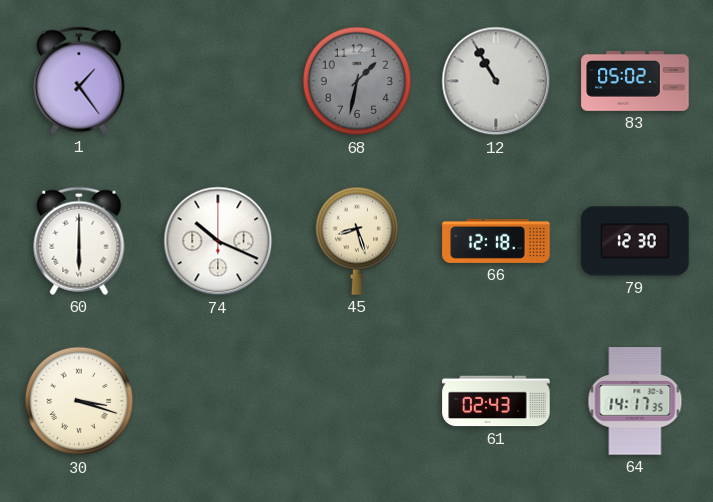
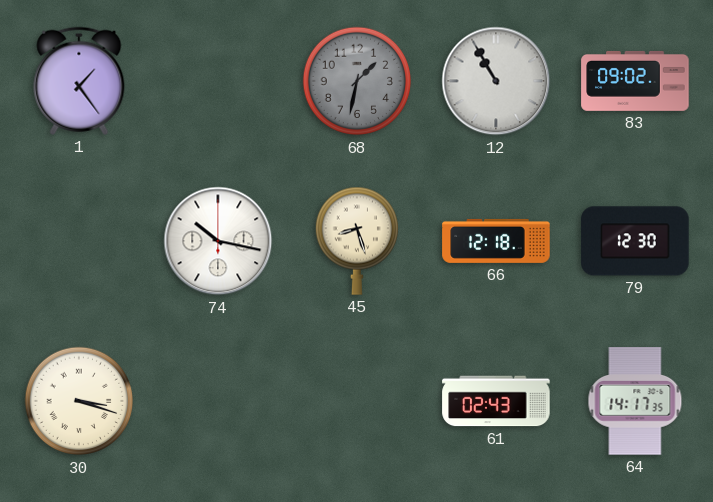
83: 05:02 -> 09:02 (635, 81)
60: 6:00 -> none (79, 241)
74: 10:19 -> 10:17 (218, 241)
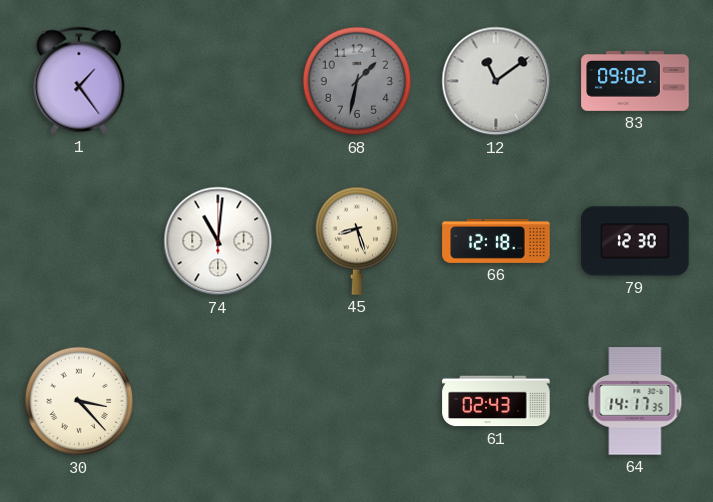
12: 10:55 -> 11:09 (496, 81)
74: 10:17 -> 11:01 (218, 241)
30: 3:18 -> 3:23 (79, 401)
